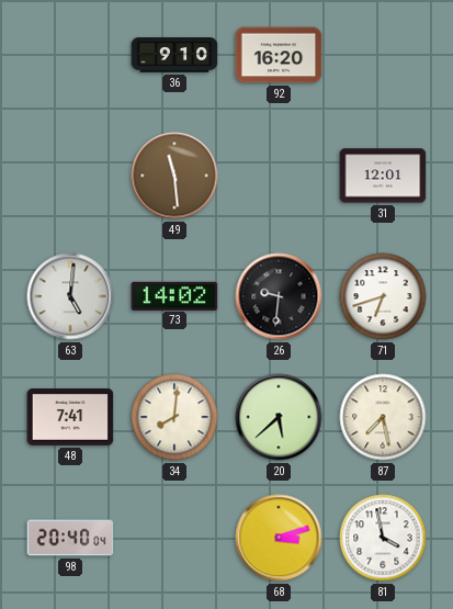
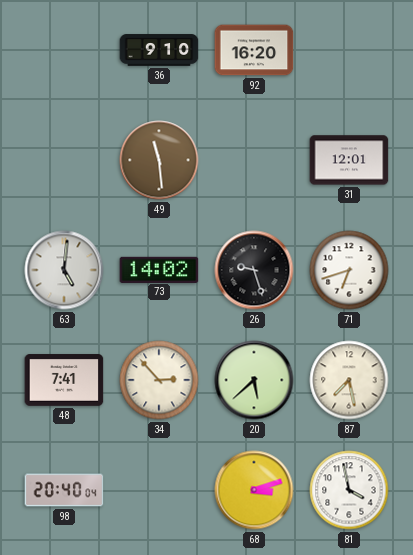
26: 9:31 -> 9:27 (254, 270)
34: 8:01 -> 2:53 (159, 380)
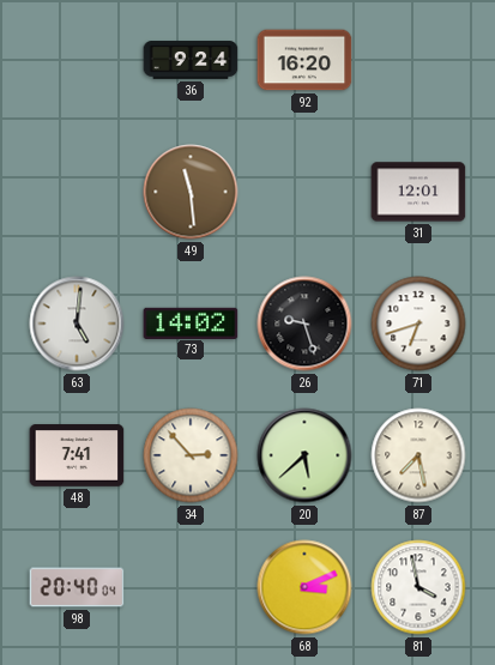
36: 9:10 -> 9:24 (191, 60)
68: 3:12 -> 3:11 (304, 587)
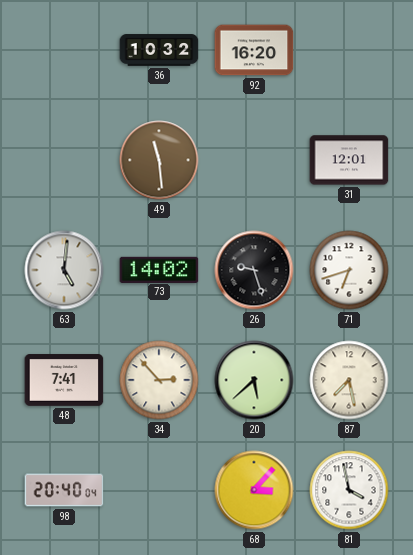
36: 9:24 -> 10:32 (159, 50)
68: 3:11 -> 3:07 (254, 490)
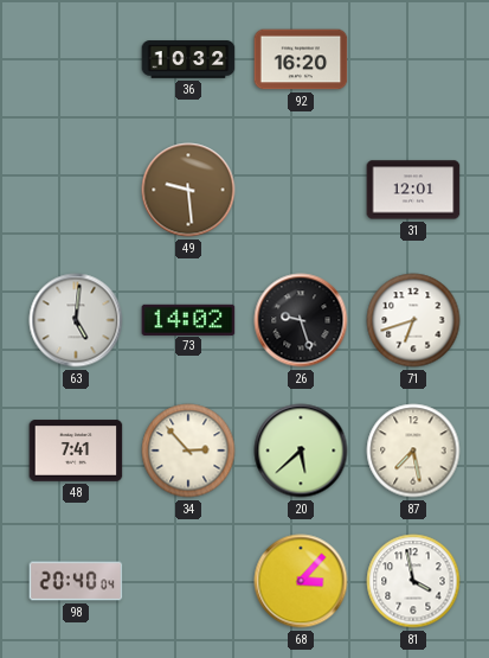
49: 11:29 -> 9:29 (188, 190)
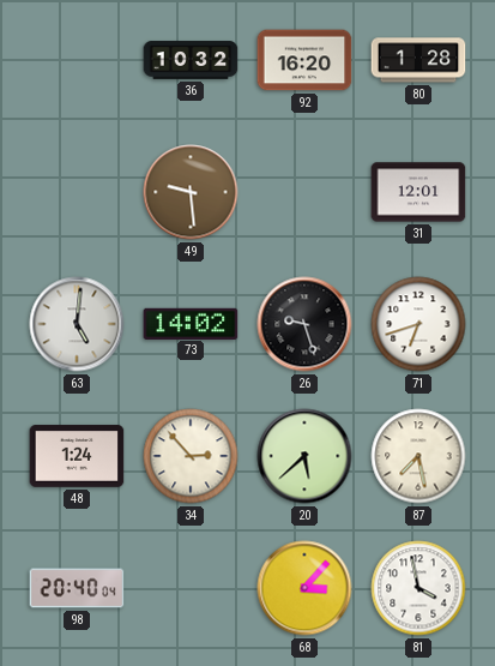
80: none -> 1:28 (418, 60)
48: 7:41 -> 1:24 (77, 456)
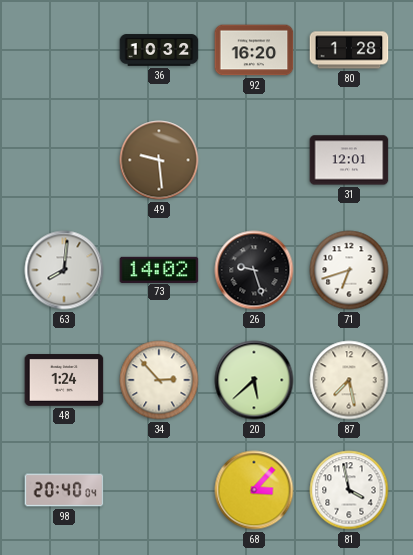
63: 5:01 -> 8:01 (64, 270)
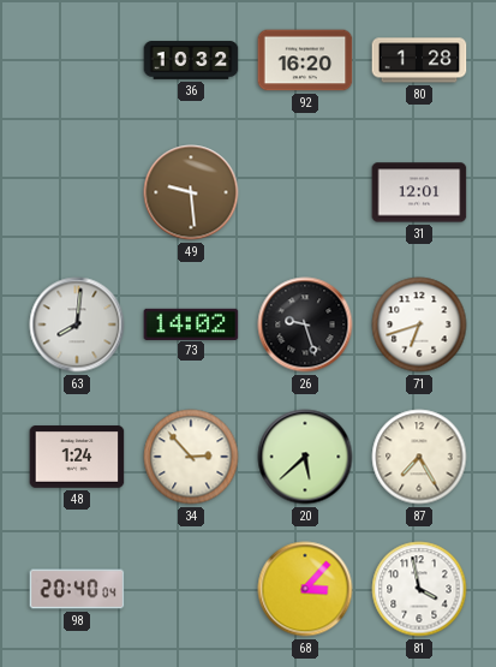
87: 7:28 -> 7:25 (419, 457)
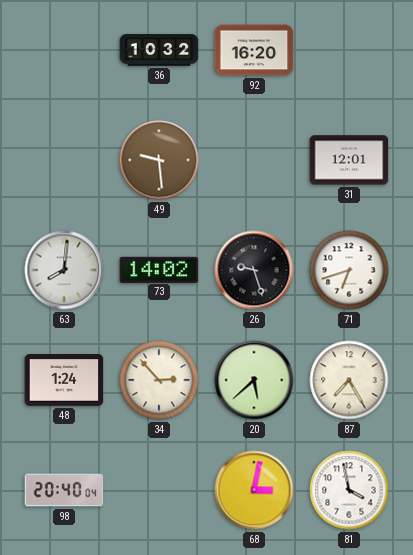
80: 1:28 -> none (419, 60)
68: 3:07 -> 3:02 (254, 490)
